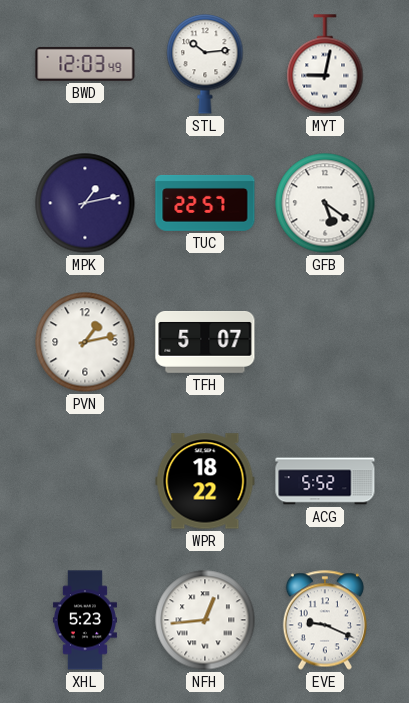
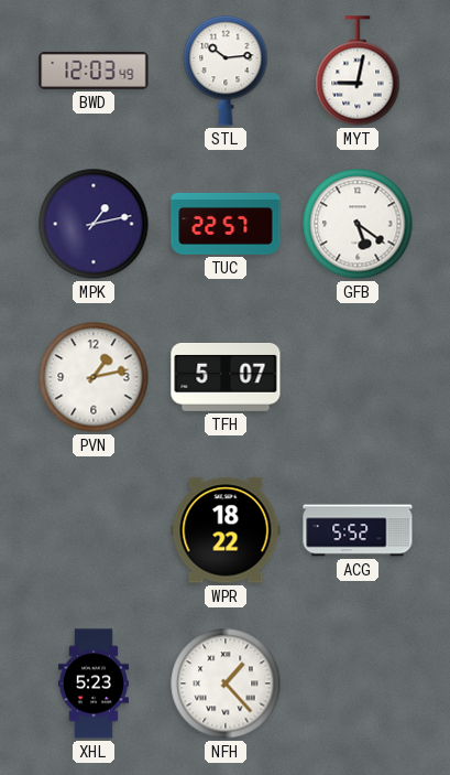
NFH: 12:44 -> 1:23 (226, 683)
EVE: 9:19 -> none (325, 620)
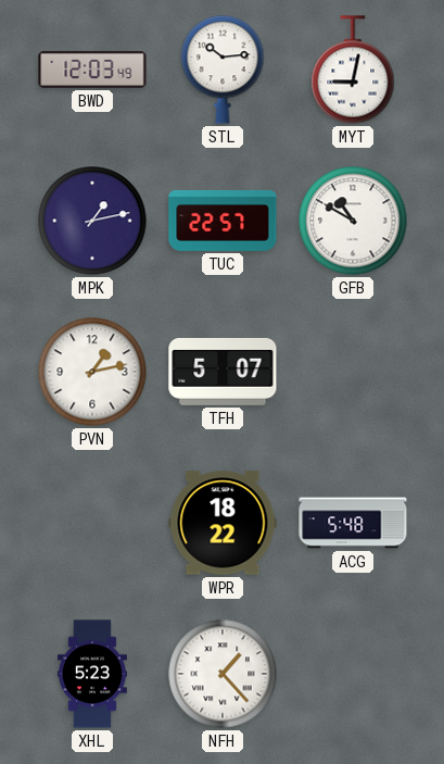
GFB: 5:21 -> 10:50 (353, 221)
ACG: 5:52 -> 5:48 (353, 523)
